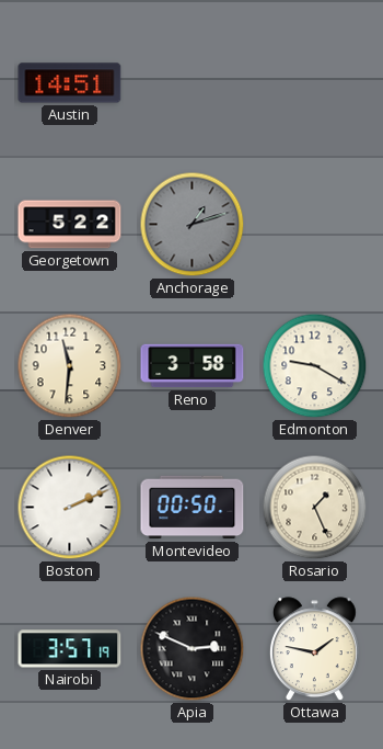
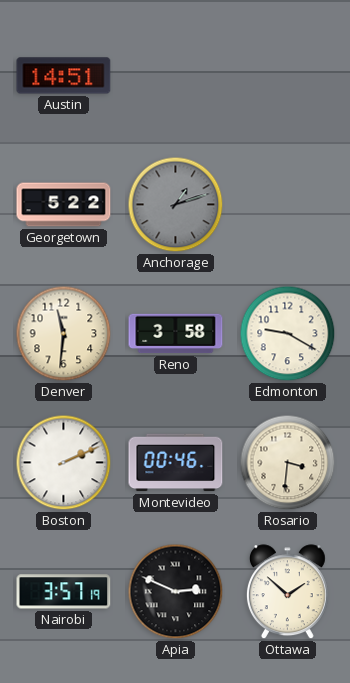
Montevideo: 00:50 -> 00:46 (176, 463)
Rosario: 1:26 -> 3:31 (288, 463)
Ottawa: 1:47 -> 1:52 (287, 592)
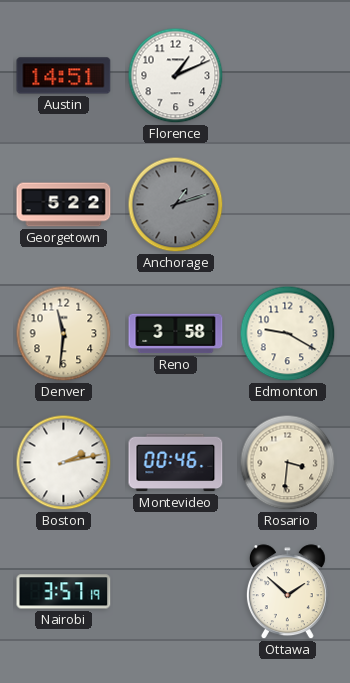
Florence: none -> 1:11 (176, 76)
Boston: 2:11 -> 2:13 (64, 463)
Apia: 2:49 -> none (176, 592)
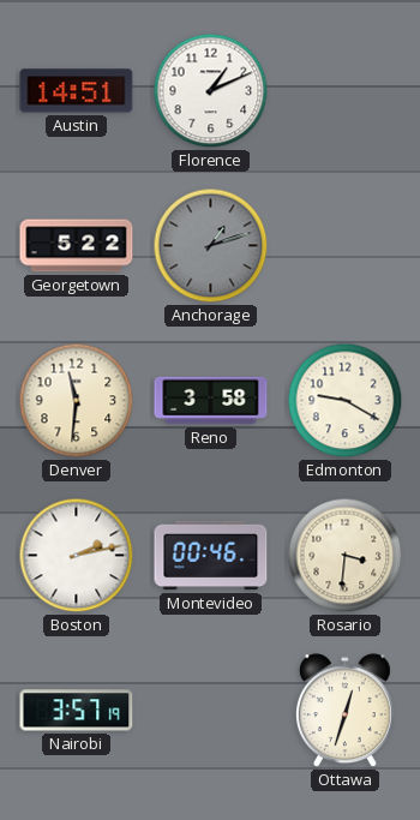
Ottawa: 1:52 -> 12:33 (344, 711)
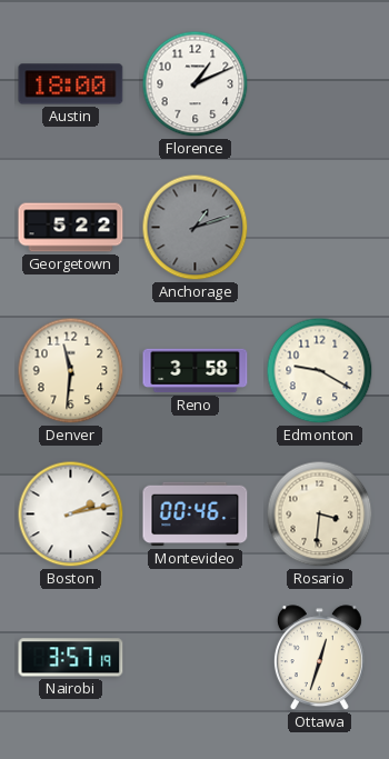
Austin: 14:51 -> 18:00 (71, 84)
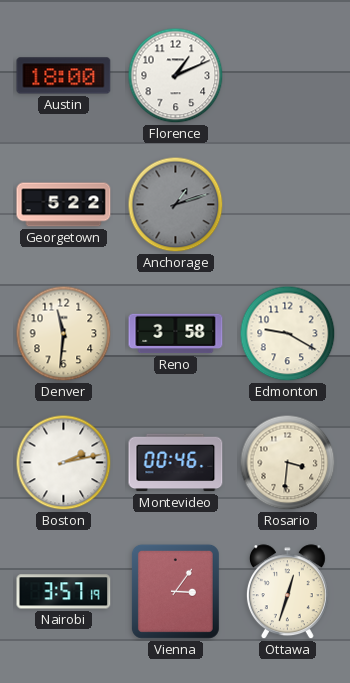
Vienna: none -> 3:06 (175, 591)
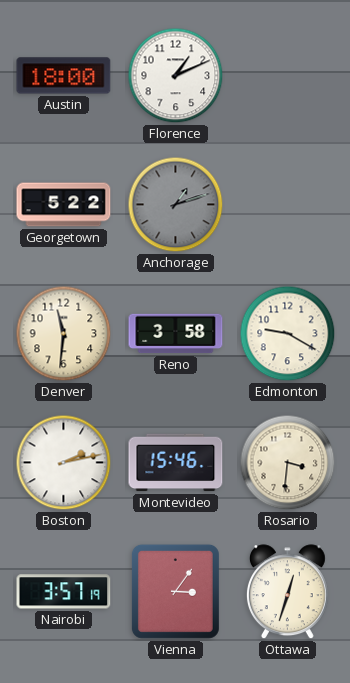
Montevideo: 00:46 -> 15:46 (176, 463)
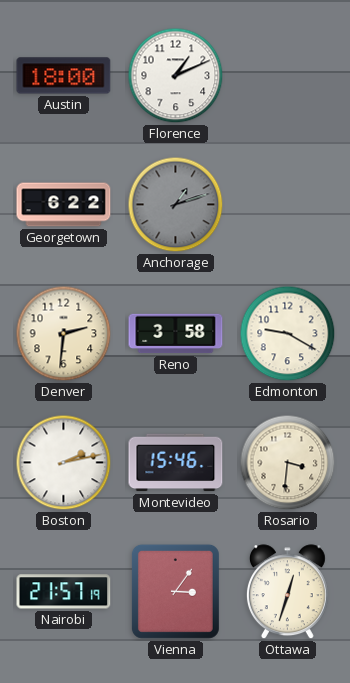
Georgetown: 5:22 -> 6:22 (64, 205)
Denver: 11:31 -> 2:31 (64, 334)
Nairobi: 3:57 -> 21:57 (64, 592)
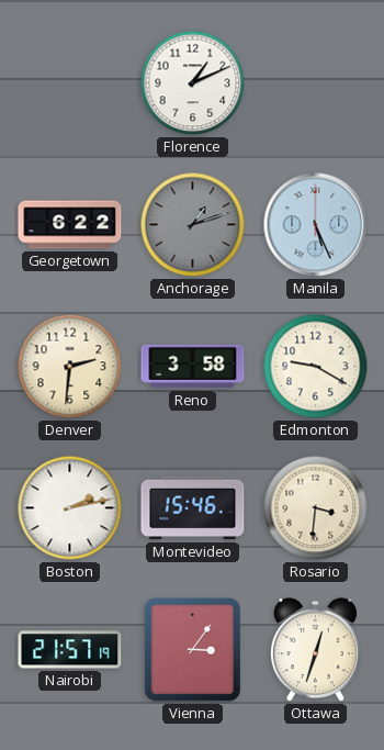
Austin: 18:00 -> none (64, 76)
Manila: none -> 5:26 (316, 225)
